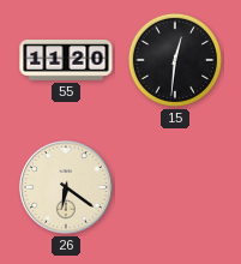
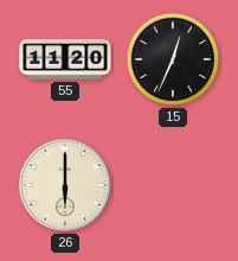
15: 12:31 -> 12:34 (173, 59)
26: 6:21 -> 6:00 (66, 186)
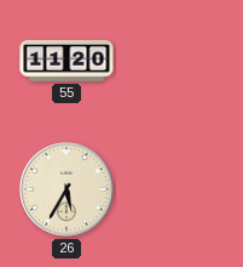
15: 12:34 -> none (173, 59)
26: 6:00 -> 5:35 (68, 191)
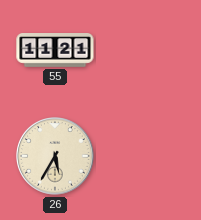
55: 11:20 -> 11:21 (55, 51)
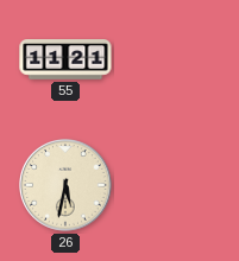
26: 5:35 -> 5:32 (67, 186)
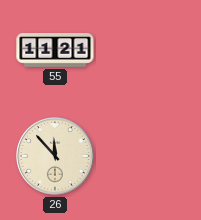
26: 5:32 -> 11:53 (56, 157)
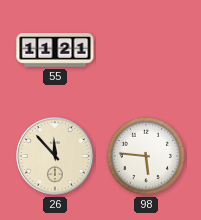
98: none -> 5:46 (146, 156)
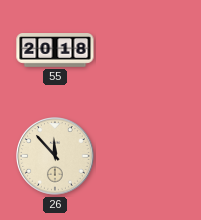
55: 11:21 -> 20:18 (55, 51)
98: 5:46 -> none (146, 156)
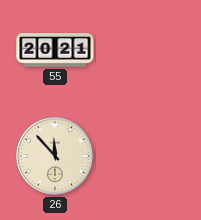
55: 20:18 -> 20:21 (55, 51)
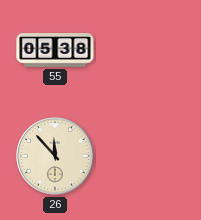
55: 20:21 -> 05:38 (55, 51)
